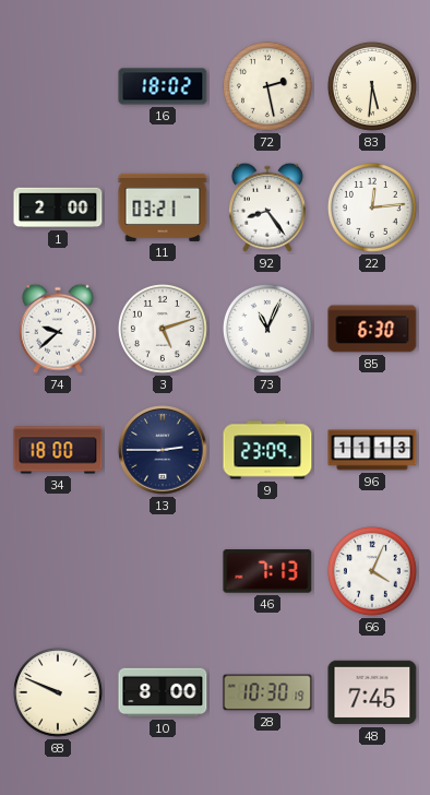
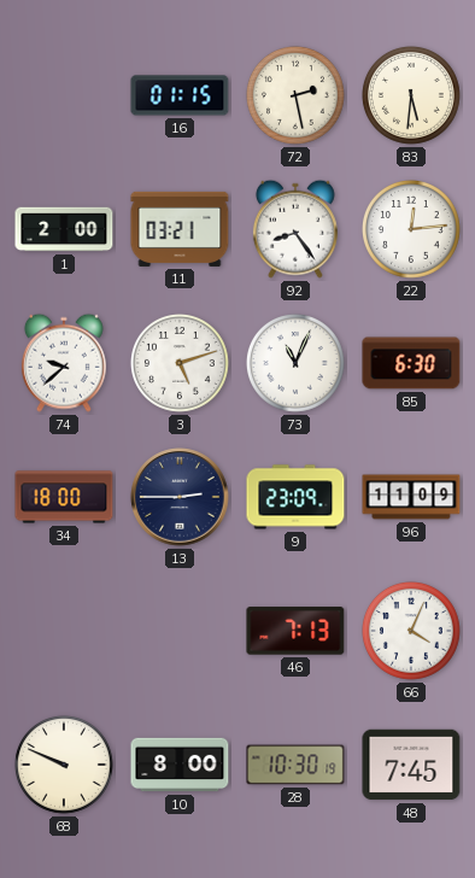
16: 18:02 -> 01:15 (180, 95)
96: 11:13 -> 11:09 (411, 497)
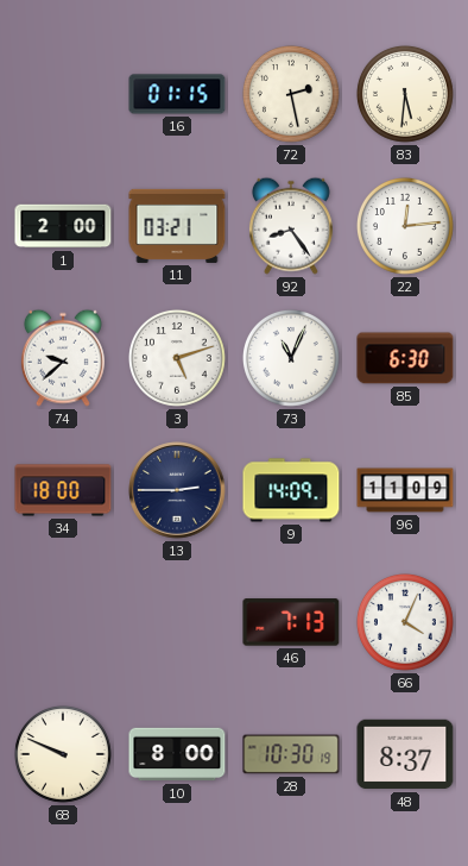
9: 23:09 -> 14:09 (291, 490)
48: 7:45 -> 8:37 (405, 754)
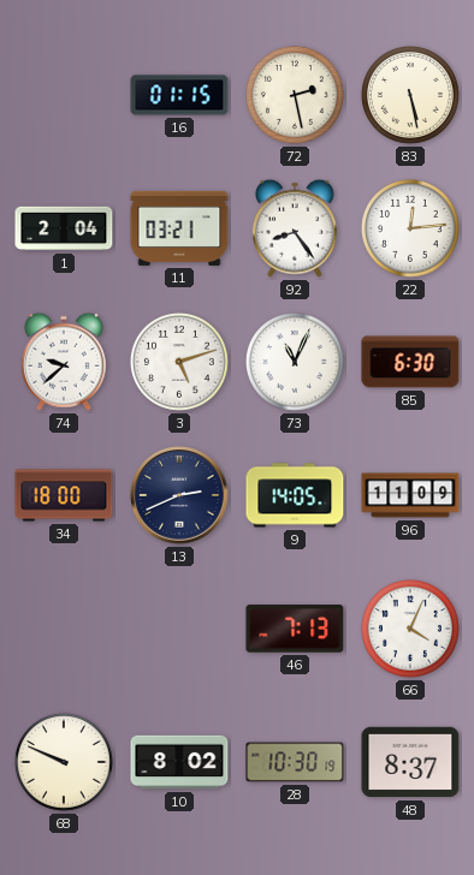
83: 5:31 -> 5:28 (410, 95)
1: 2:00 -> 2:04 (64, 228)
13: 2:45 -> 2:41 (179, 495)
9: 14:09 -> 14:05 (295, 495)
10: 8:00 -> 8:02 (179, 762)
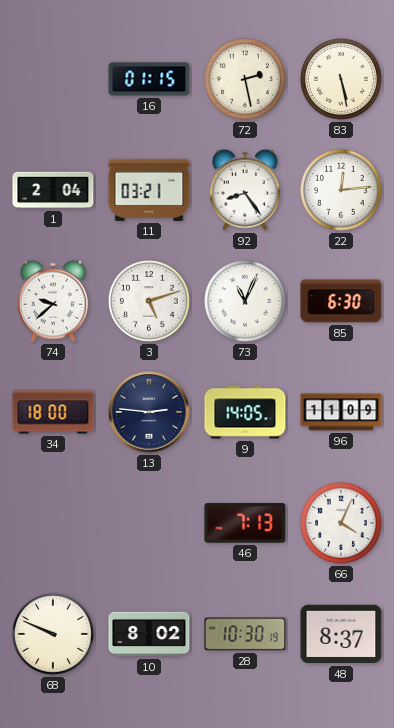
13: 2:41 -> 2:46 (149, 412)
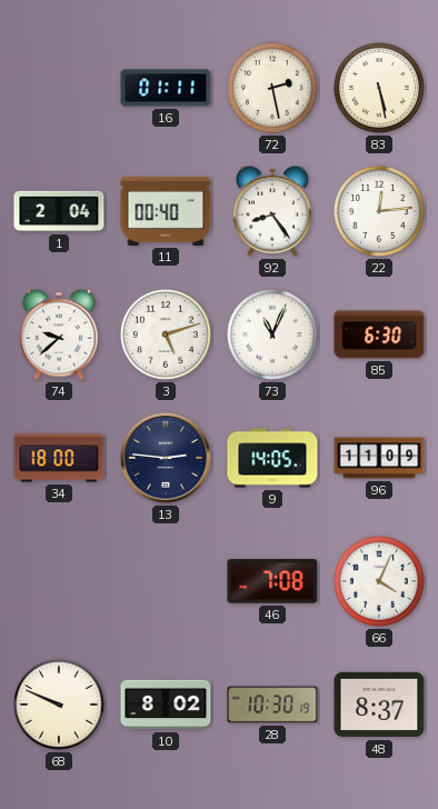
16: 01:15 -> 01:11 (166, 88)
11: 03:21 -> 00:40 (166, 211)
46: 7:13 -> 7:08 (272, 581)
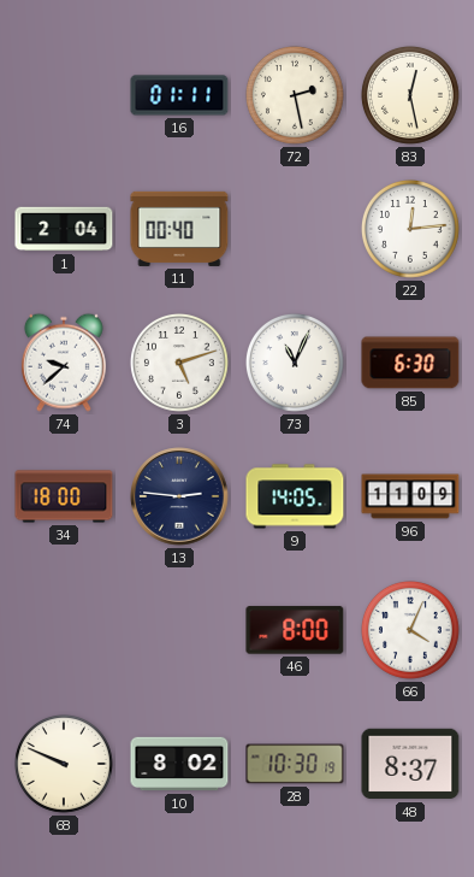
83: 5:28 -> 12:28 (410, 95)
92: 8:24 -> none (272, 211)
46: 7:08 -> 8:00 (295, 630)
